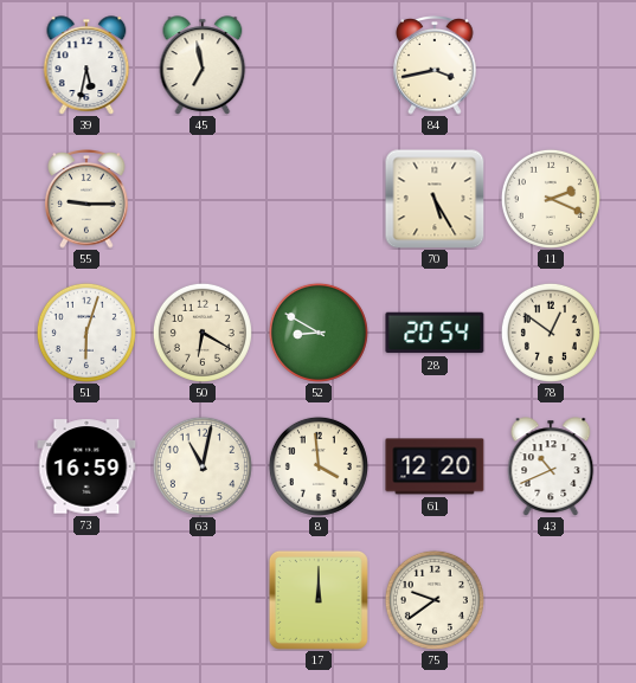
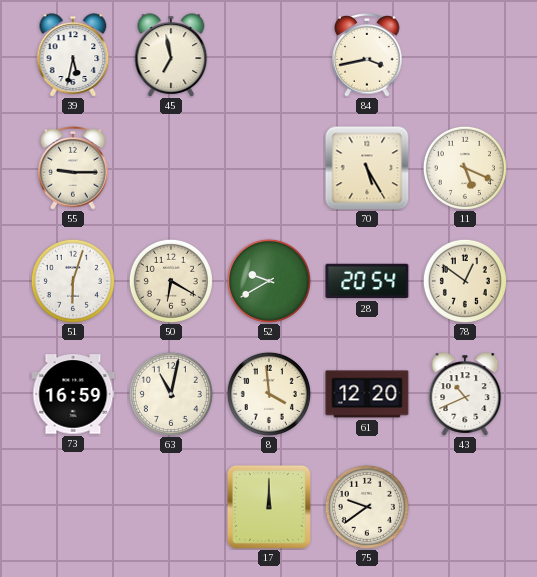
11: 2:19 -> 5:19 (465, 168)
52: 8:50 -> 9:40 (269, 281)
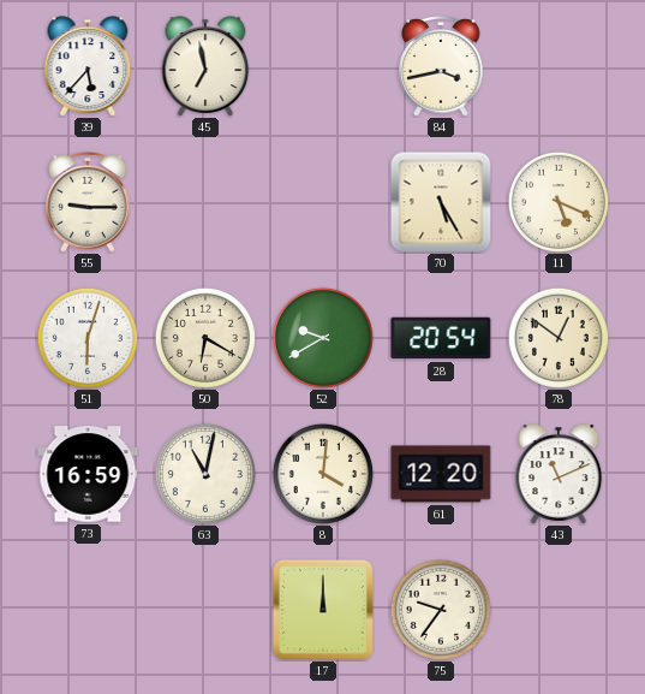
39: 5:32 -> 5:37 (88, 66)
8: 3:59 -> 4:01 (323, 474)
43: 10:41 -> 11:11 (559, 474)
75: 9:39 -> 9:36 (441, 610)
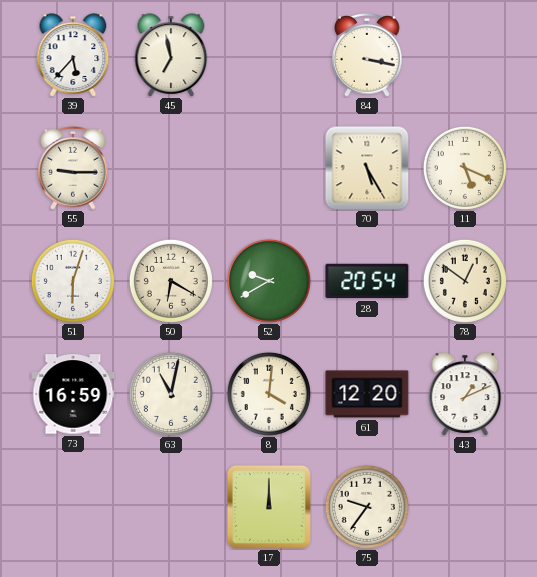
84: 3:43 -> 3:17 (367, 56)
43: 11:11 -> 1:11 (465, 394)
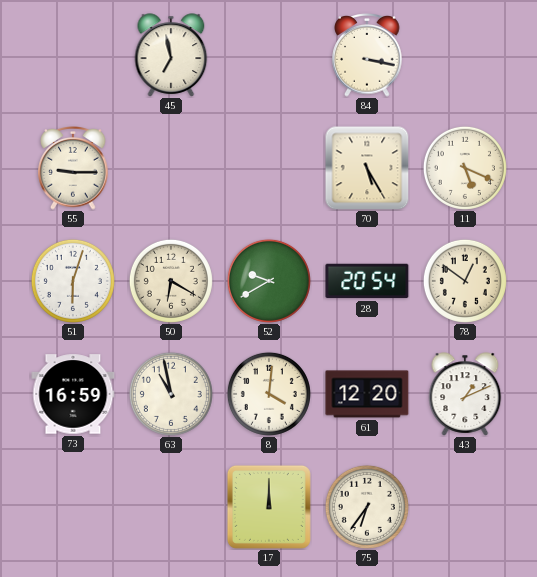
39: 5:37 -> none (73, 55)
63: 11:02 -> 10:58 (171, 394)
75: 9:36 -> 6:36 (367, 507)
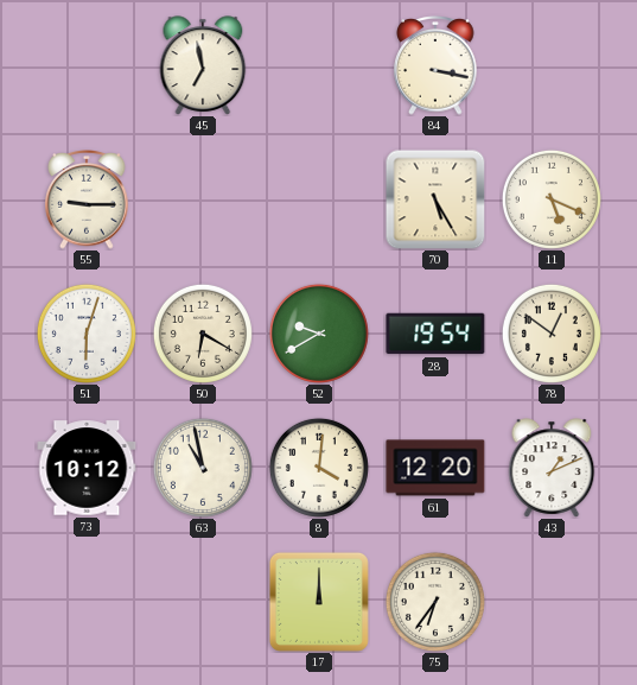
28: 20:54 -> 19:54 (435, 334)
73: 16:59 -> 10:12 (87, 468)
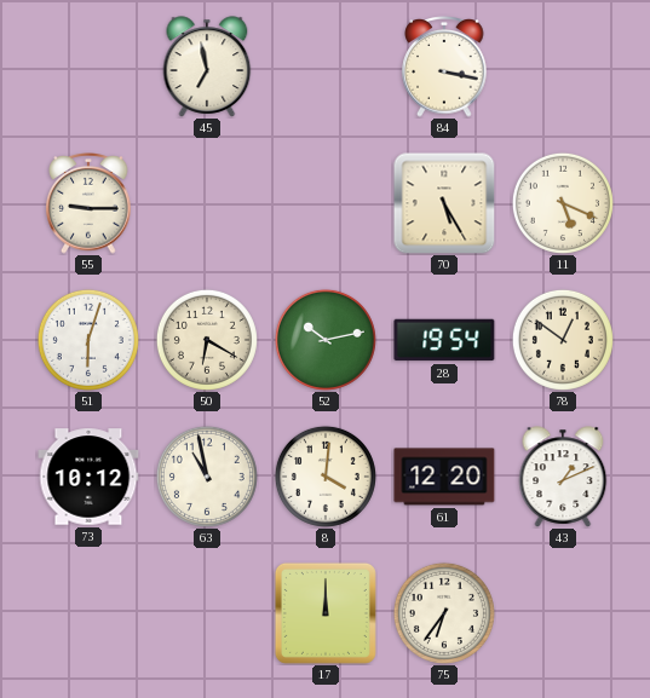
52: 9:40 -> 10:13 (326, 340)
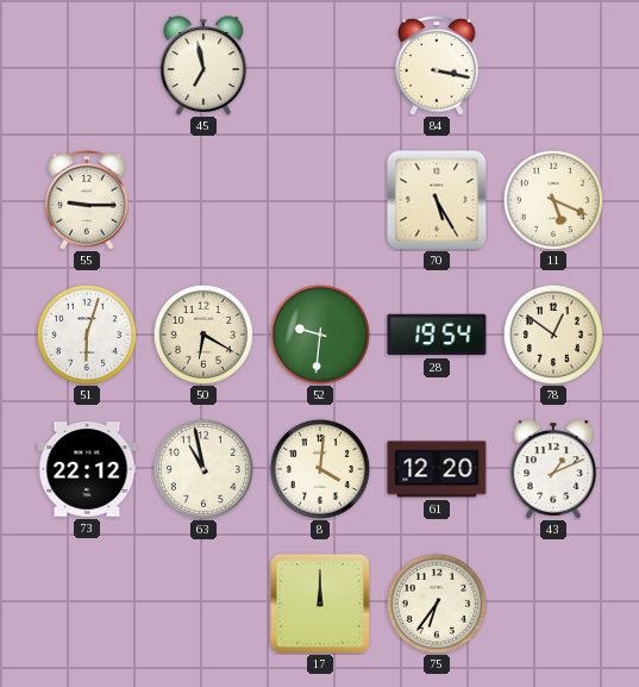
52: 10:13 -> 9:31 (320, 335)
73: 10:12 -> 22:12 (87, 469)
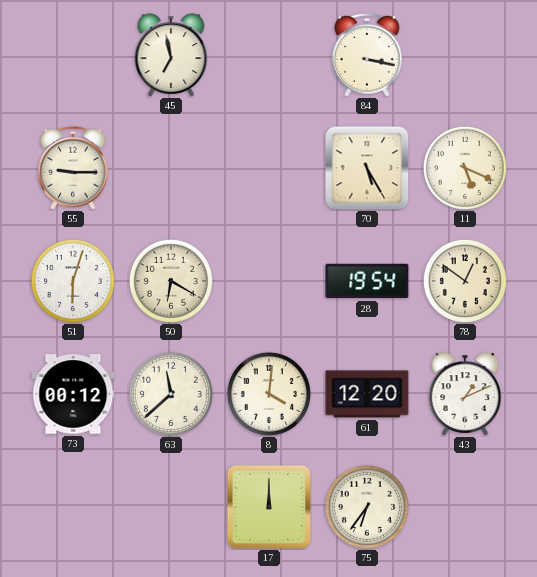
52: 9:31 -> none (320, 335)
73: 22:12 -> 00:12 (73, 394)
63: 10:58 -> 11:38 (171, 394)
